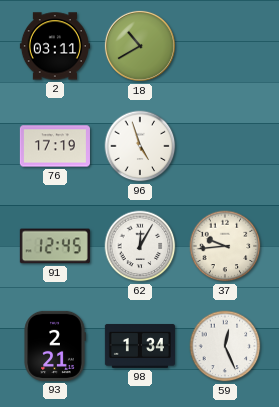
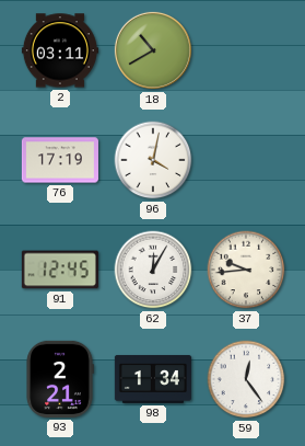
96: 4:57 -> 4:02 (153, 160)
59: 12:26 -> 12:24 (246, 379)
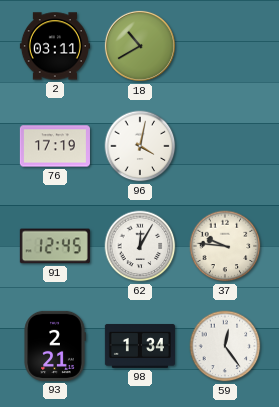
37: 9:44 -> 9:46 (225, 246)
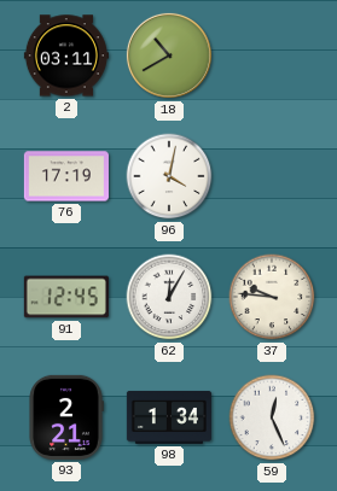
59: 12:24 -> 12:26 (272, 417)
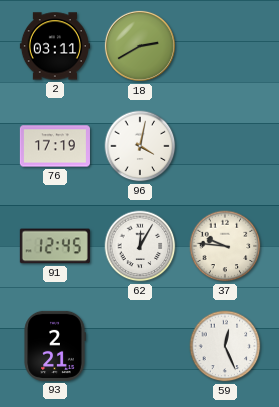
18: 10:40 -> 2:40 (140, 46)
98: 1:34 -> none (169, 417)
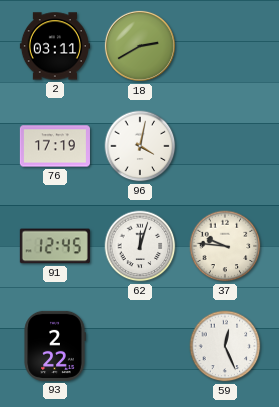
62: 12:05 -> 12:03 (140, 246)
93: 2:21 -> 2:22 (55, 346)
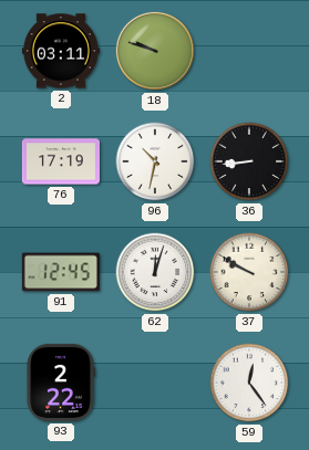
18: 2:40 -> 9:48 (155, 51)
96: 4:02 -> 10:32 (155, 161)
36: none -> 8:44 (249, 161)
37: 9:46 -> 9:50 (249, 272)
59: 12:26 -> 12:24 (249, 383)
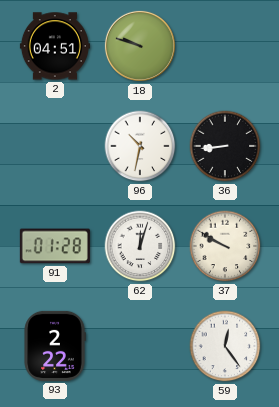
2: 03:11 -> 04:51 (55, 46)
76: 17:19 -> none (61, 161)
91: 12:45 -> 01:28 (55, 246)
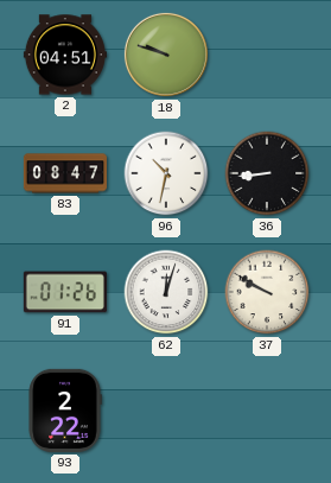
83: none -> 08:47 (65, 173)
91: 01:28 -> 01:26 (65, 292)
59: 12:24 -> none (225, 346)
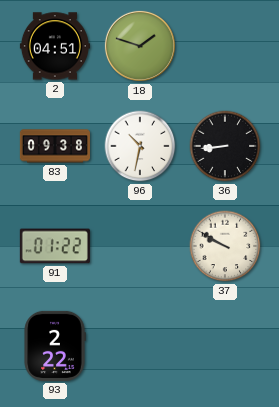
18: 9:48 -> 1:48 (140, 46)
83: 08:47 -> 09:38 (55, 146)
91: 01:26 -> 01:22 (55, 246)
62: 12:03 -> none (166, 292)
